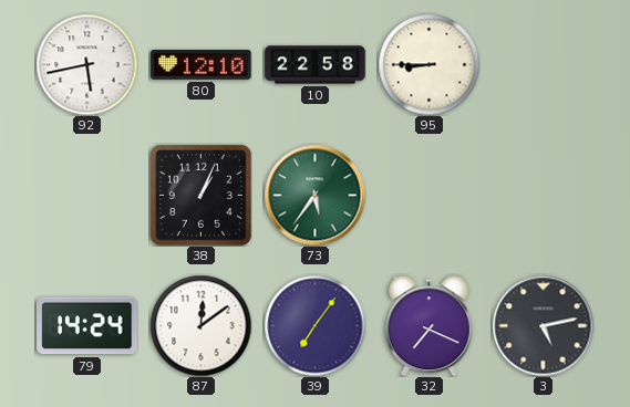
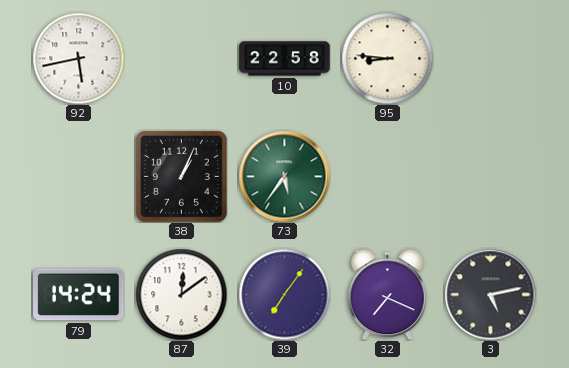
80: 12:10 -> none (202, 64)
95: 8:45 -> 8:46 (387, 58)
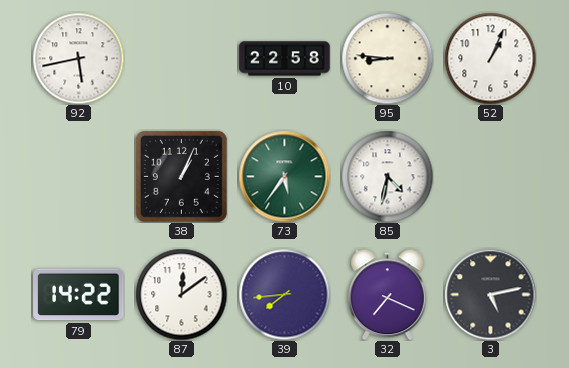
52: none -> 1:04 (490, 58)
85: none -> 4:32 (387, 176)
79: 14:24 -> 14:22 (79, 295)
39: 7:06 -> 7:44 (284, 294)
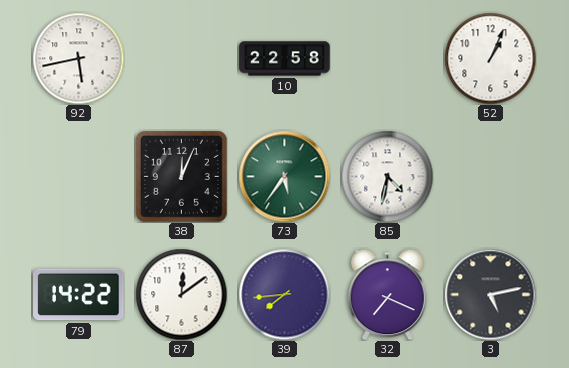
95: 8:46 -> none (387, 58)
38: 1:04 -> 12:04 (181, 176)
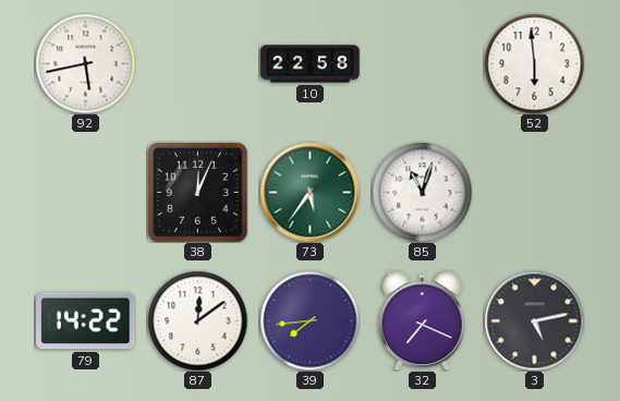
52: 1:04 -> 5:59 (534, 63)
85: 4:32 -> 11:03 (422, 192)
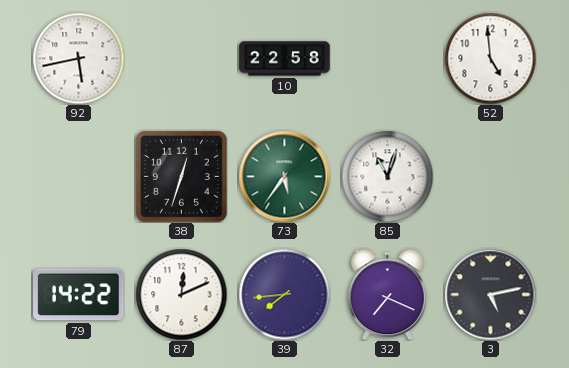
52: 5:59 -> 4:59 (490, 58)
38: 12:04 -> 12:33 (181, 176)
87: 12:09 -> 12:11 (181, 294)
